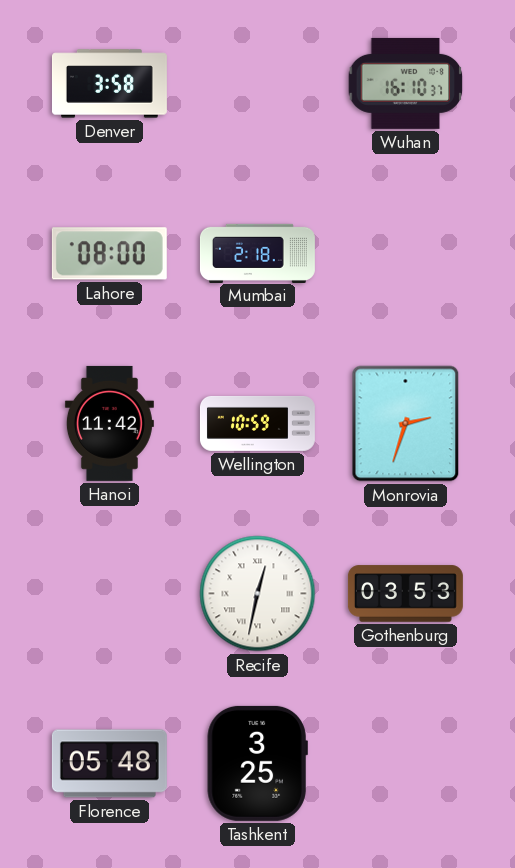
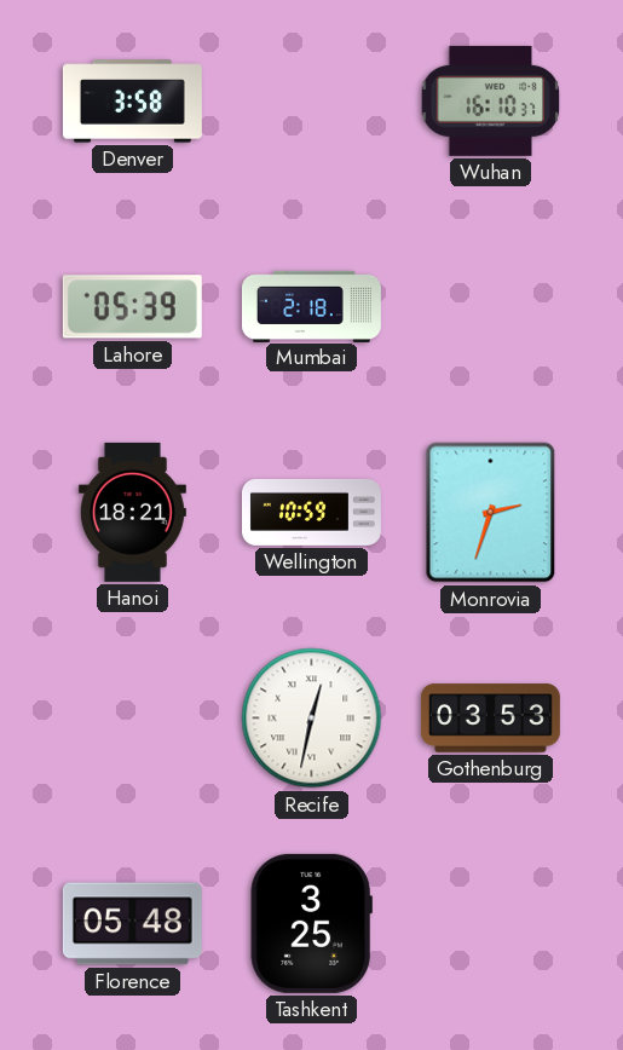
Lahore: 08:00 -> 05:39 (132, 307)
Hanoi: 11:42 -> 18:21 (132, 512)
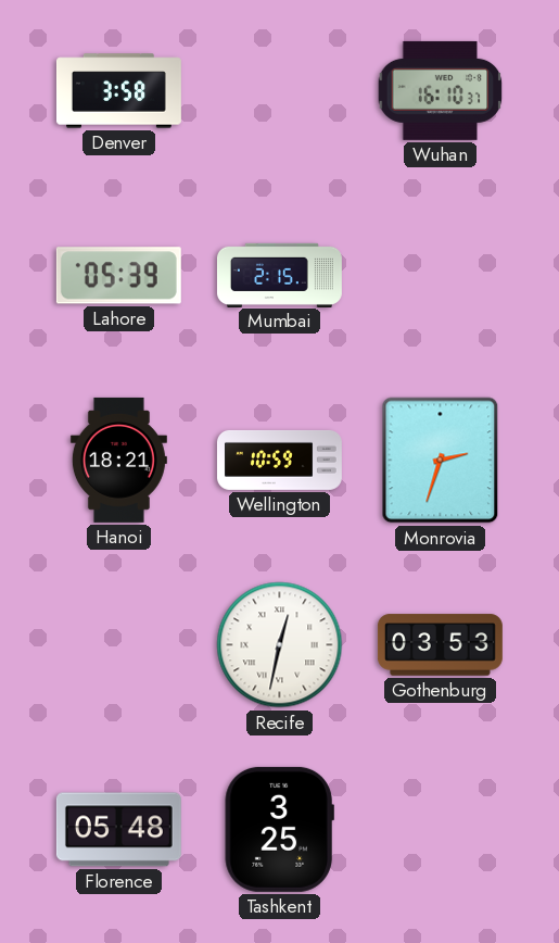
Mumbai: 2:18 -> 2:15 (279, 275)
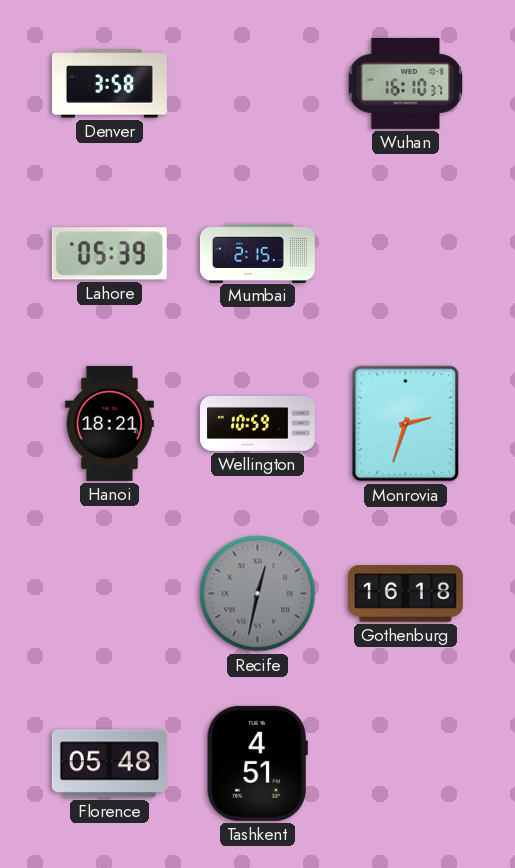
Recife dial: white -> grey (258, 594)
Gothenburg: 03:53 -> 16:18 (405, 594)
Tashkent: 3:25 -> 4:51 (257, 763)
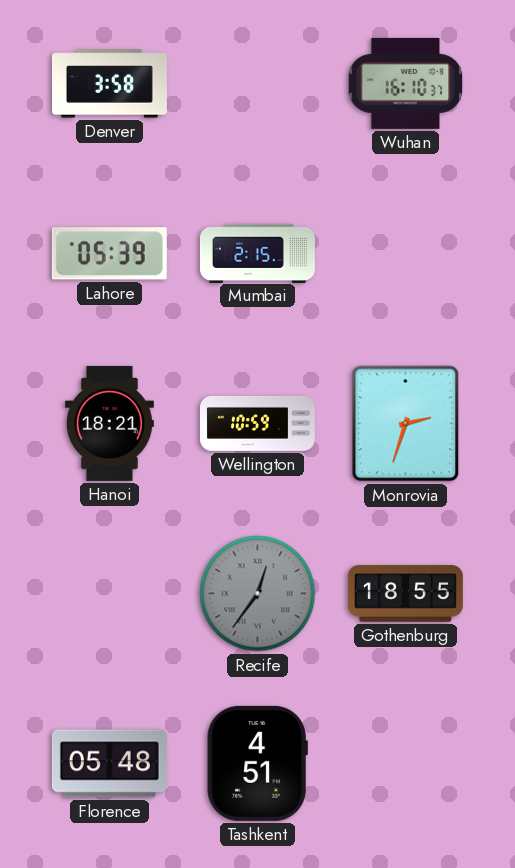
Recife: 12:32 -> 12:36 (258, 594)
Gothenburg: 16:18 -> 18:55 (405, 594)
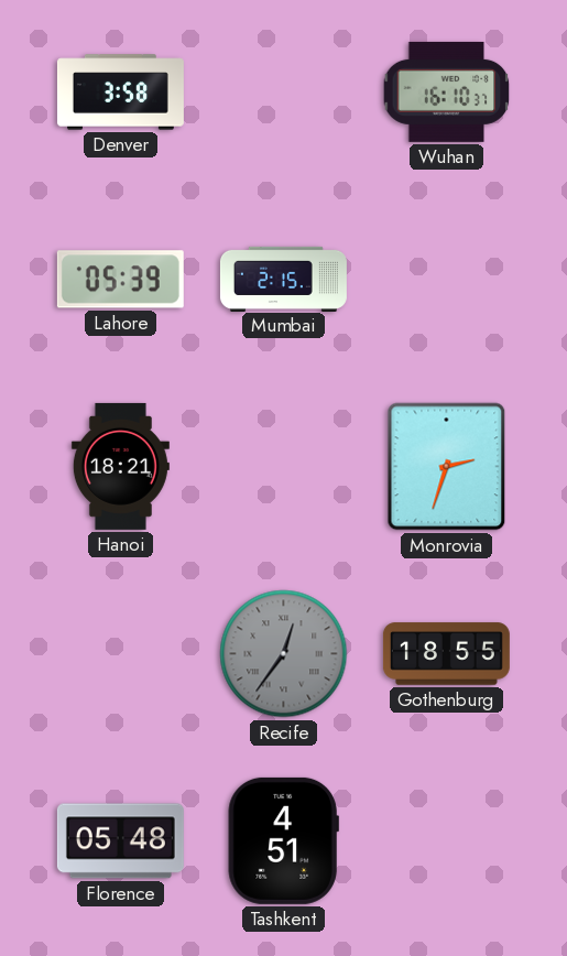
Wellington: 10:59 -> none (257, 423)
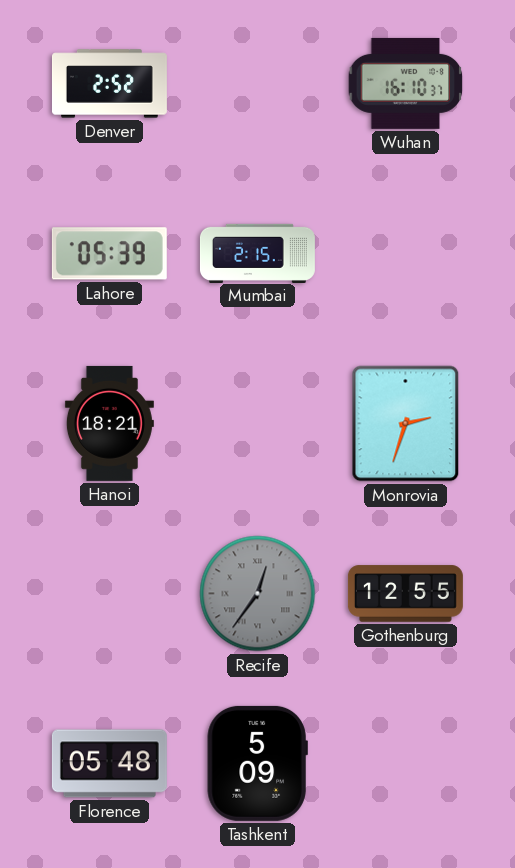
Denver: 3:58 -> 2:52 (109, 84)
Gothenburg: 18:55 -> 12:55 (405, 594)
Tashkent: 4:51 -> 5:09 (257, 763)
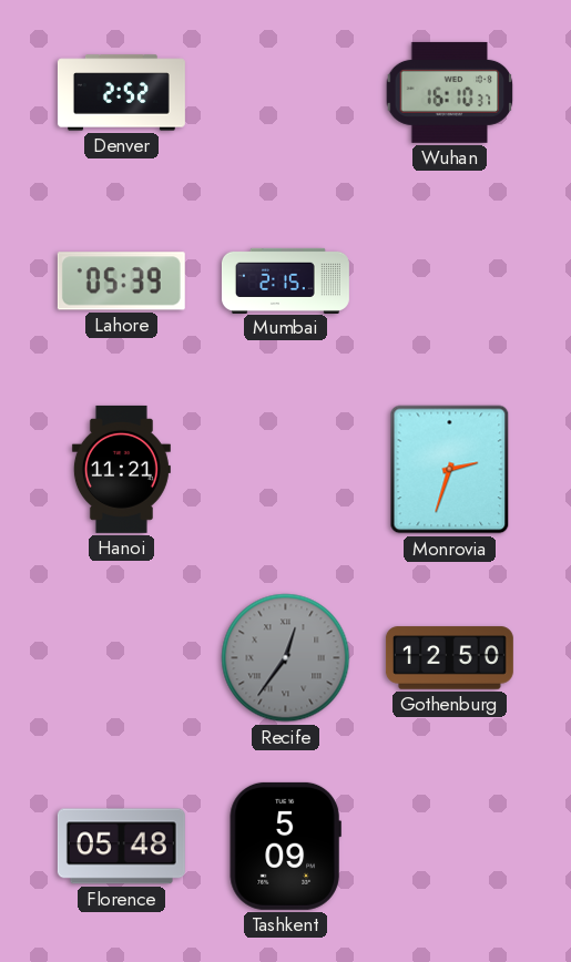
Hanoi: 18:21 -> 11:21 (121, 469)
Gothenburg: 12:55 -> 12:50 (449, 658)
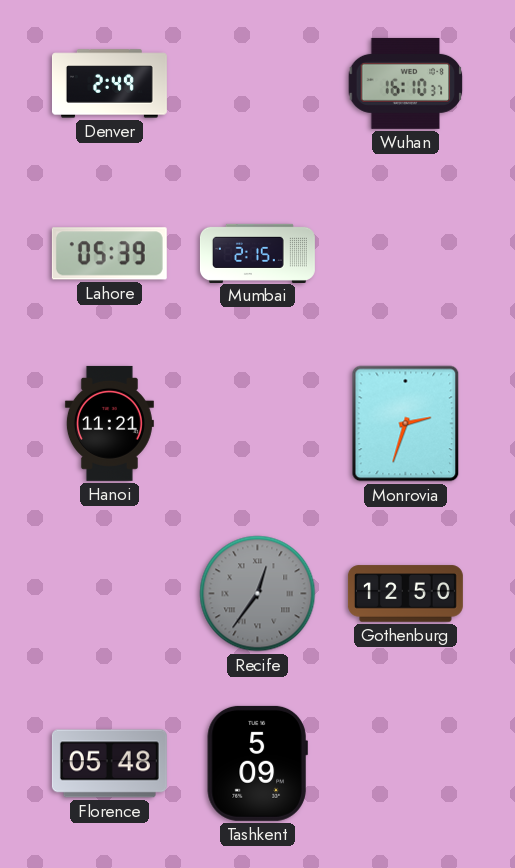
Denver: 2:52 -> 2:49 (109, 84)
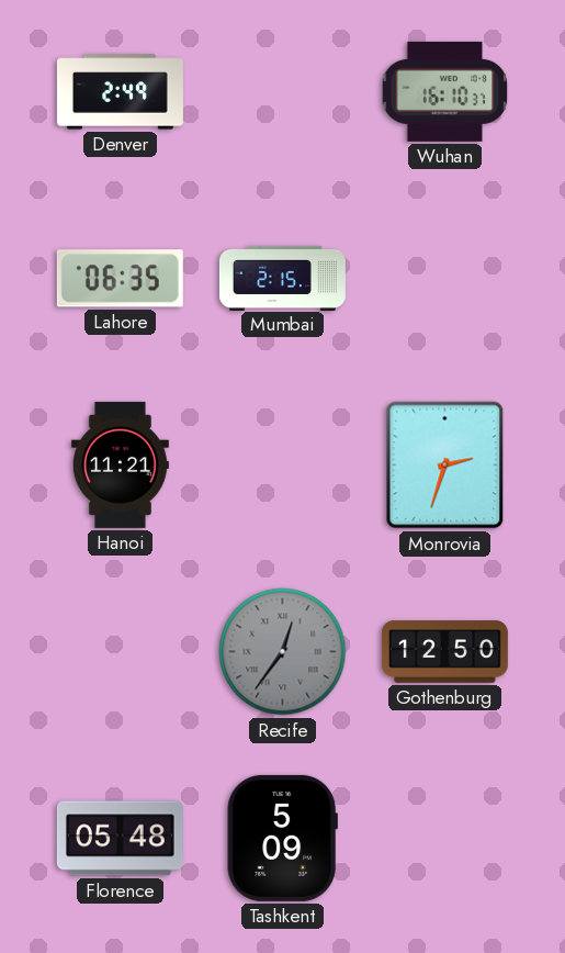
Lahore: 05:39 -> 06:35 (120, 279)
